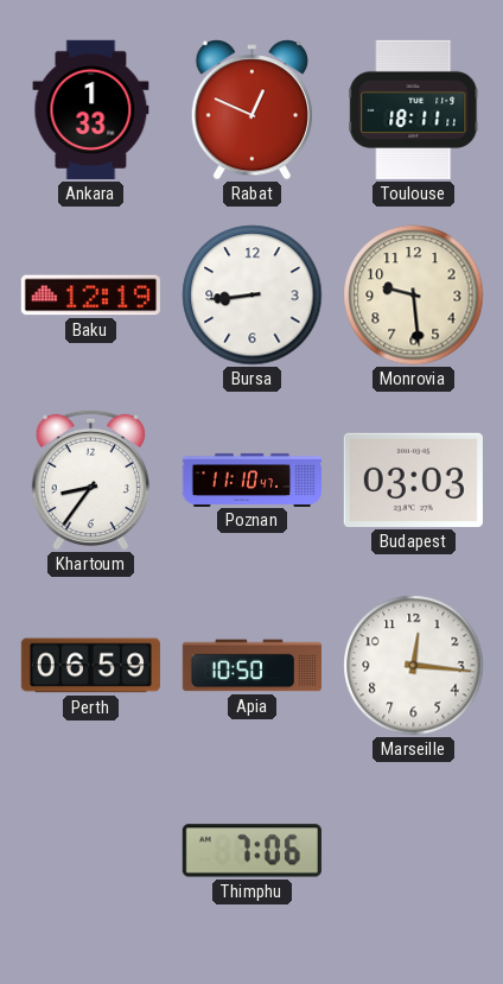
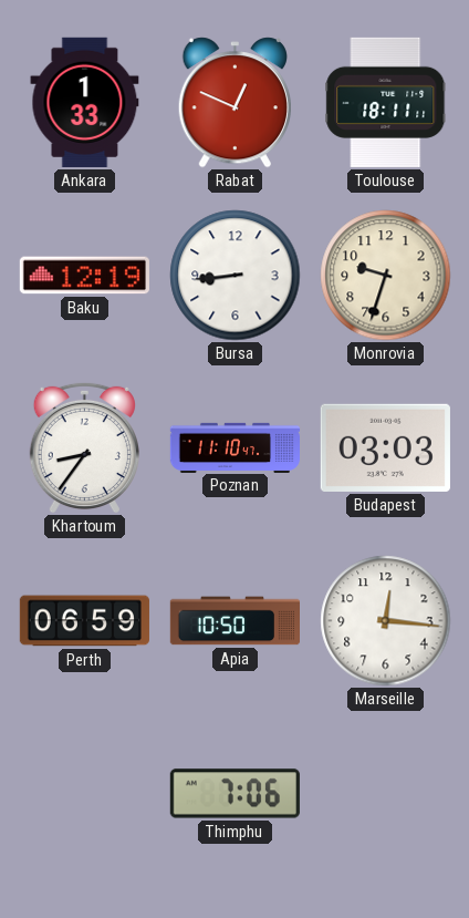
Monrovia: 9:29 -> 9:33 (386, 276)
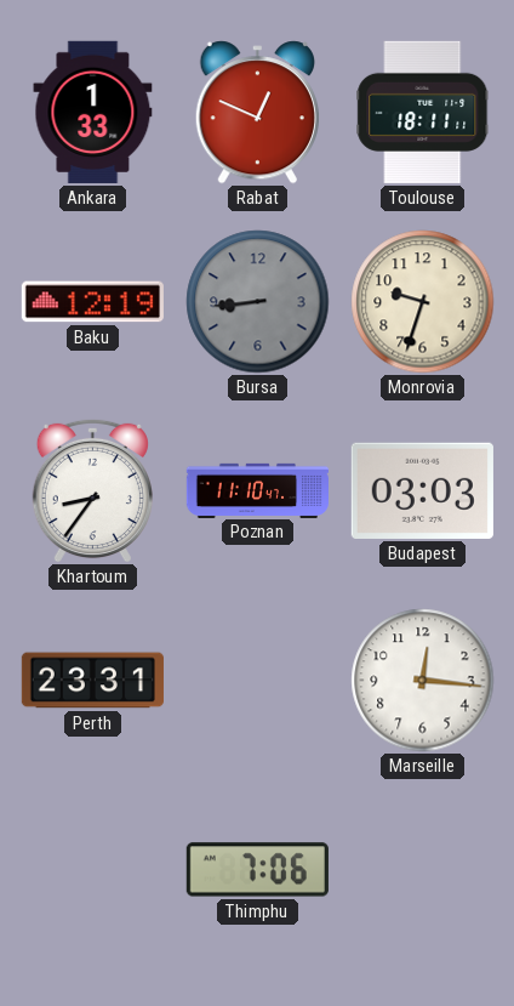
Bursa dial: white -> grey (258, 302)
Perth: 06:59 -> 23:31 (92, 681)
Apia: 10:50 -> none (234, 621)
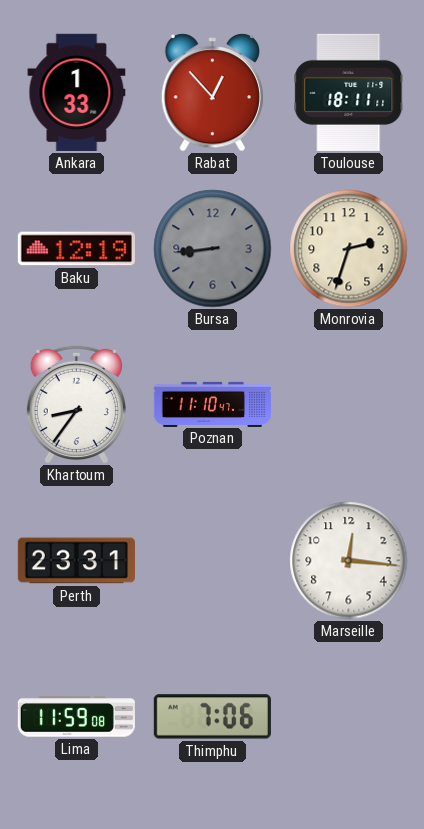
Rabat: 12:49 -> 12:53 (212, 93)
Monrovia: 9:33 -> 2:33 (349, 249)
Budapest: 03:03 -> none (422, 490)
Lima: none -> 11:59 (76, 717)
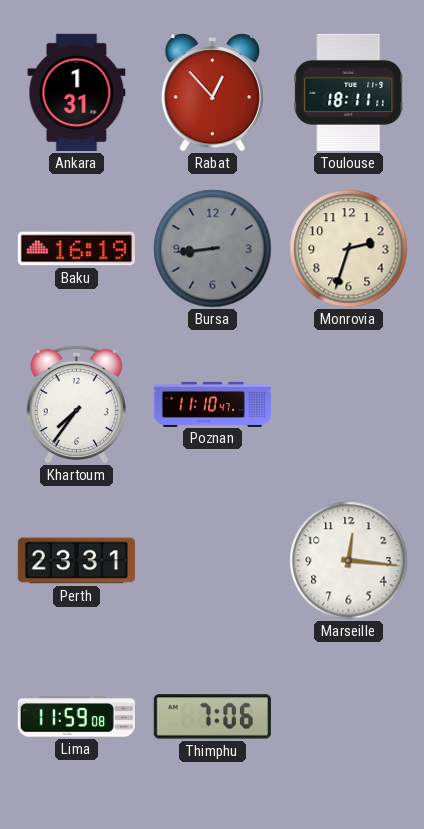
Ankara: 1:33 -> 1:31 (77, 92)
Baku: 12:19 -> 16:19 (76, 249)
Khartoum: 8:36 -> 7:36 (76, 404)
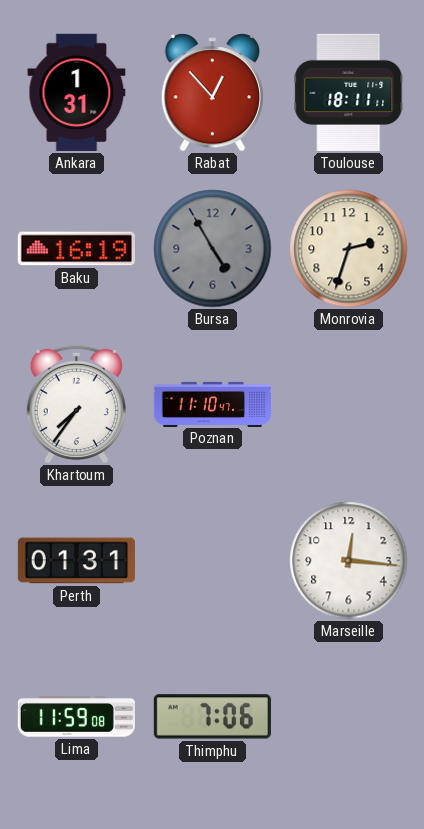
Bursa: 8:44 -> 4:55 (213, 249)
Perth: 23:31 -> 01:31 (76, 561)
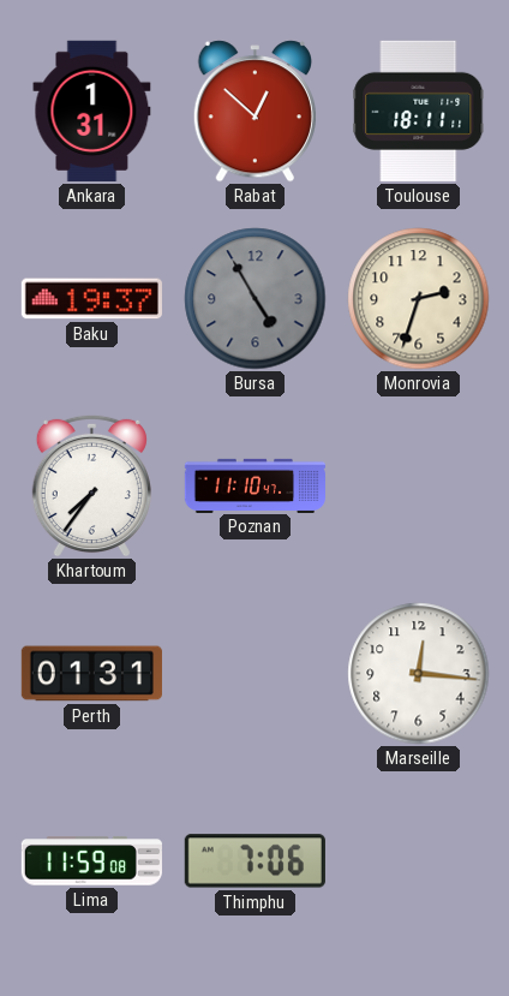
Rabat: 12:53 -> 12:52 (254, 112)
Baku: 16:19 -> 19:37 (91, 299)
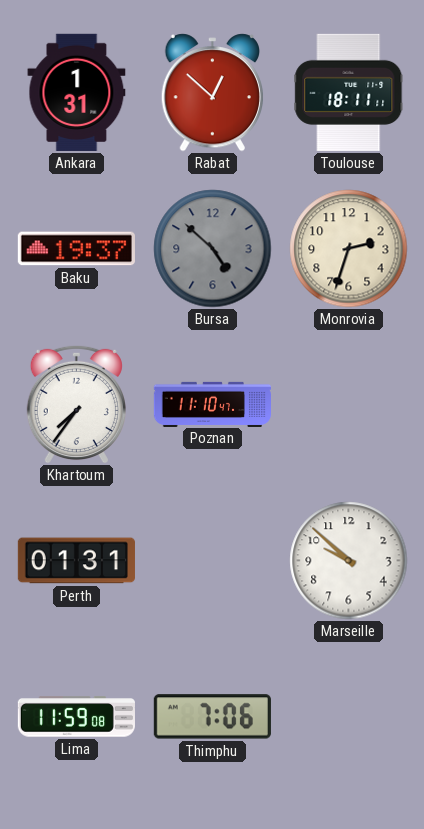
Bursa: 4:55 -> 4:52 (213, 249)
Marseille: 12:16 -> 9:52 (349, 561)
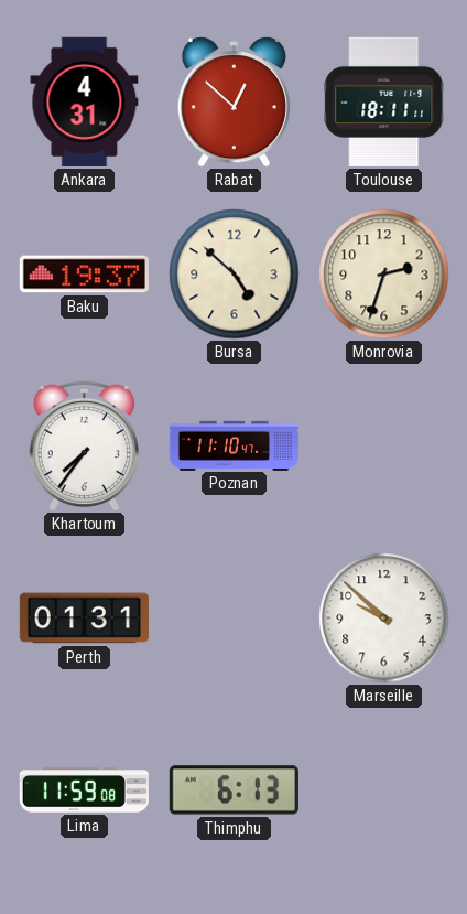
Ankara: 1:31 -> 4:31 (85, 101)
Bursa dial: grey -> cream (235, 275)
Thimphu: 7:06 -> 6:13 (233, 791)
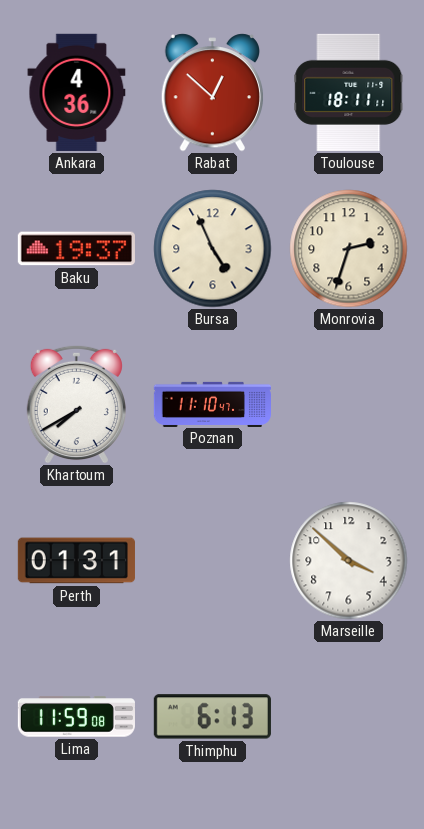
Ankara: 4:31 -> 4:36 (77, 92)
Bursa: 4:52 -> 4:56 (213, 249)
Khartoum: 7:36 -> 7:40 (76, 404)
Marseille: 9:52 -> 3:52 (349, 561)
